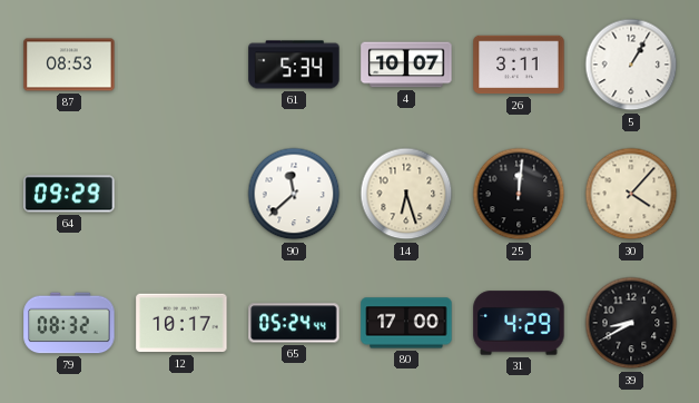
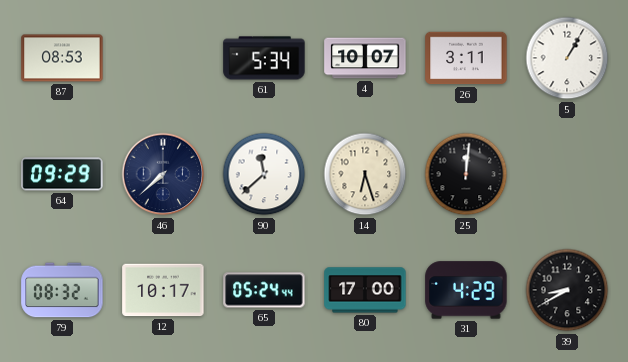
46: none -> 7:38 (163, 174)
30: 4:07 -> none (631, 194)
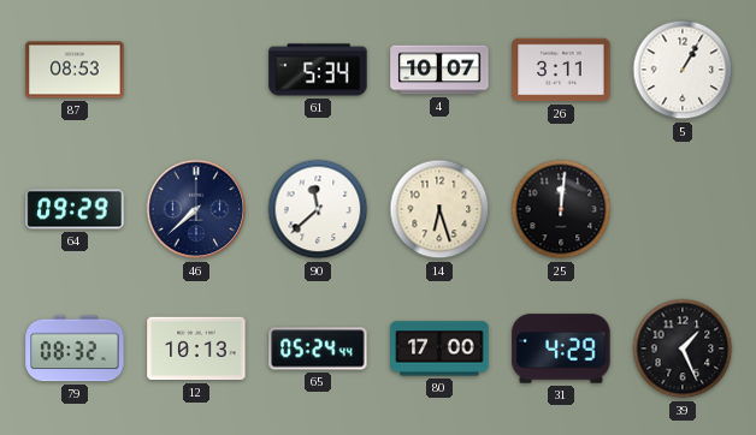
12: 10:17 -> 10:13 (196, 348)
39: 8:40 -> 1:26 (683, 348)
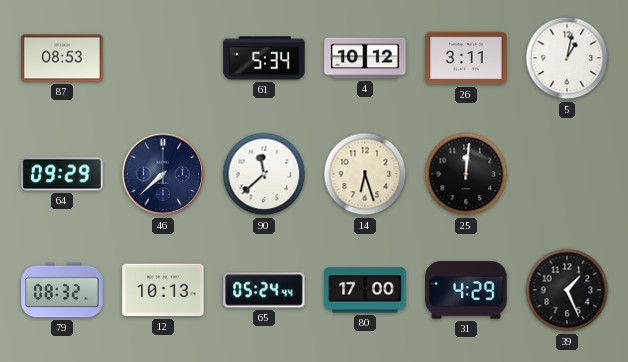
4: 10:07 -> 10:12 (365, 58)
5: 1:05 -> 1:02 (567, 58)
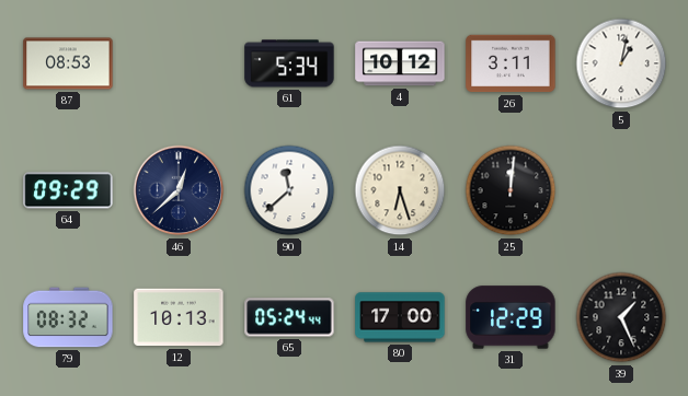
46: 7:38 -> 12:38 (179, 190)
31: 4:29 -> 12:29 (511, 317)
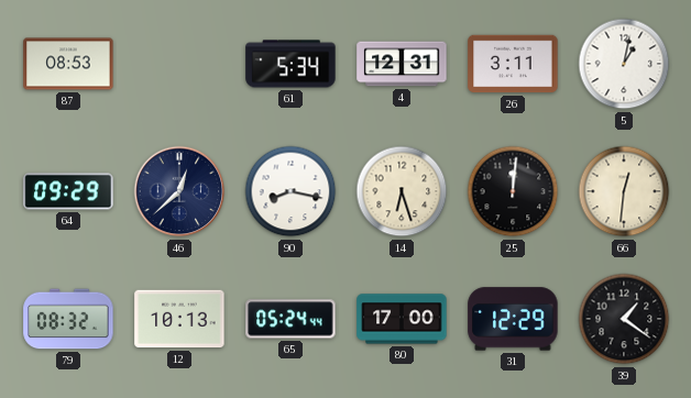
4: 10:12 -> 12:31 (402, 64)
90: 11:38 -> 8:17 (290, 191)
66: none -> 12:31 (624, 191)
39: 1:26 -> 1:21 (624, 319)
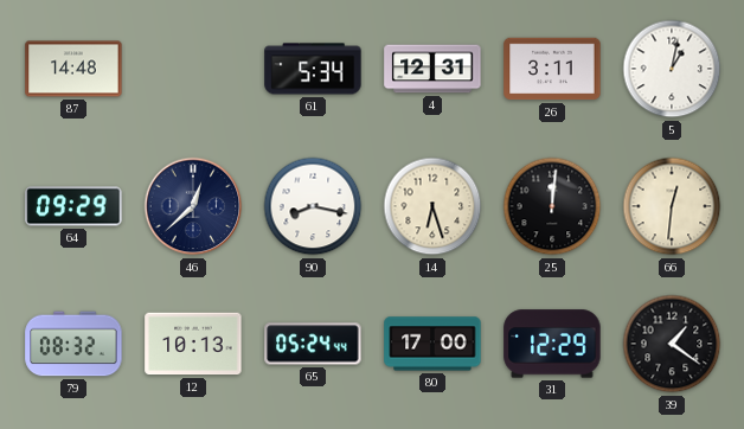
87: 08:53 -> 14:48 (73, 69)
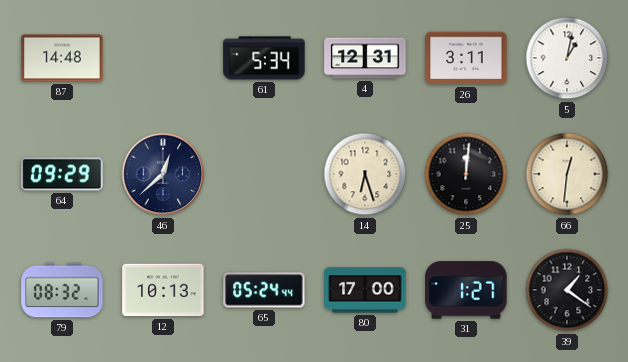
90: 8:17 -> none (313, 206)
31: 12:29 -> 1:27 (466, 290)
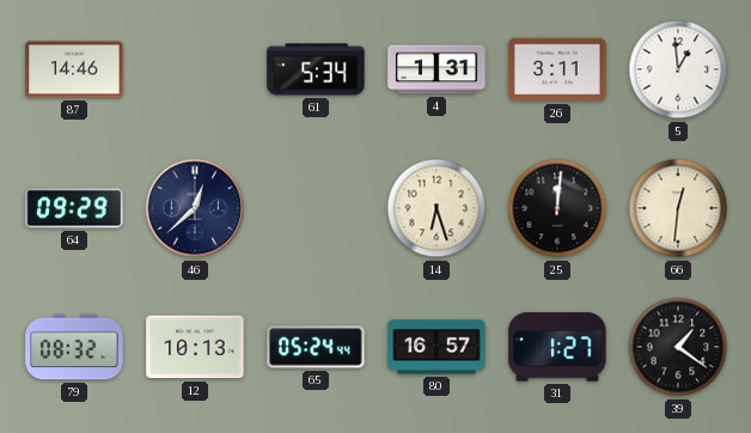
87: 14:48 -> 14:46 (74, 69)
4: 12:31 -> 1:31 (436, 69)
5: 1:02 -> 12:59 (678, 69)
80: 17:00 -> 16:57 (436, 347)
